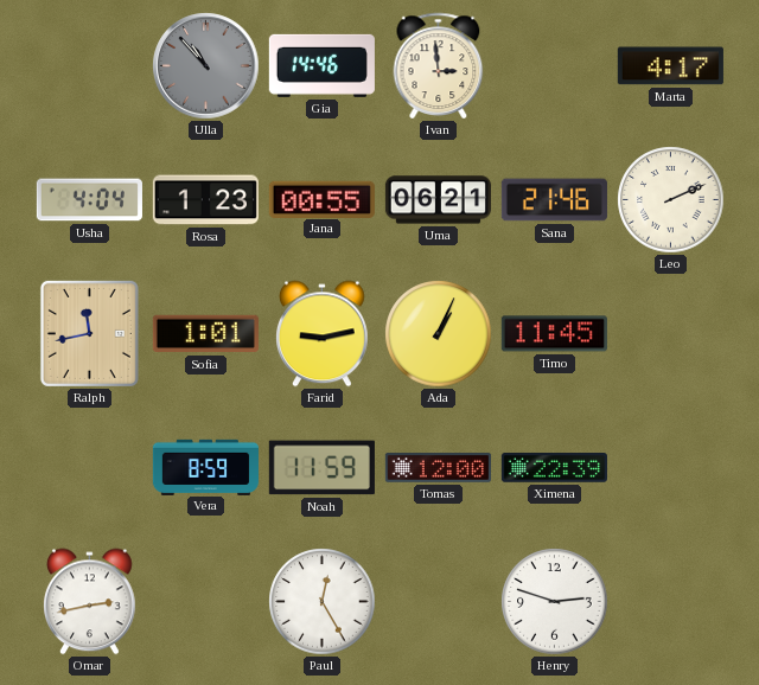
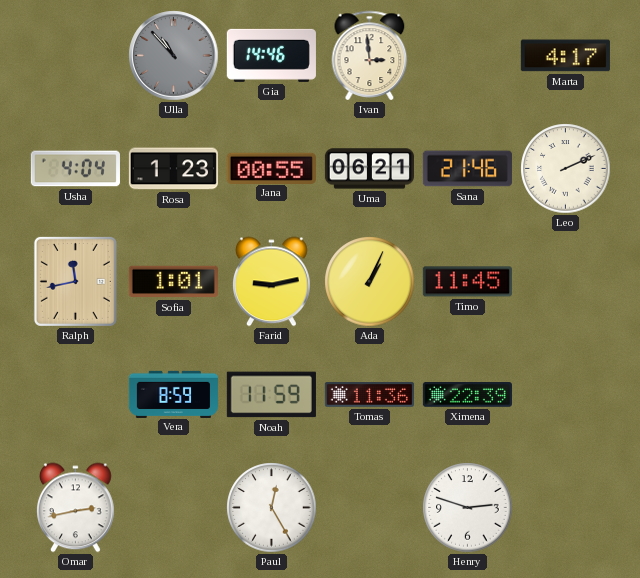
Tomas: 12:00 -> 11:36 (369, 395)
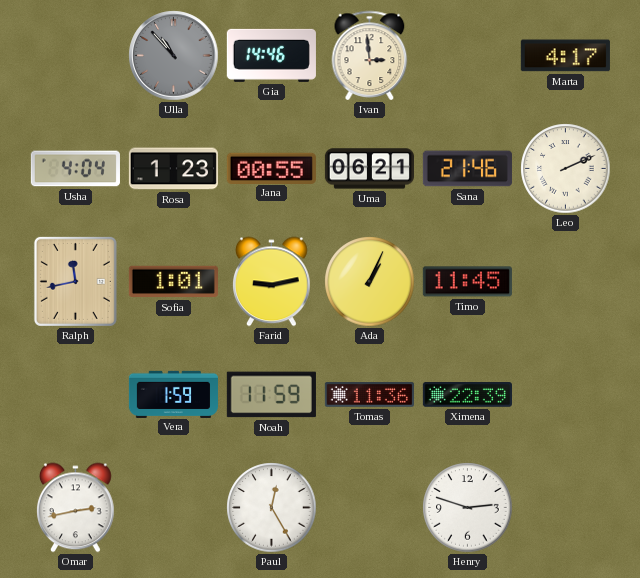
Vera: 8:59 -> 1:59 (173, 394)
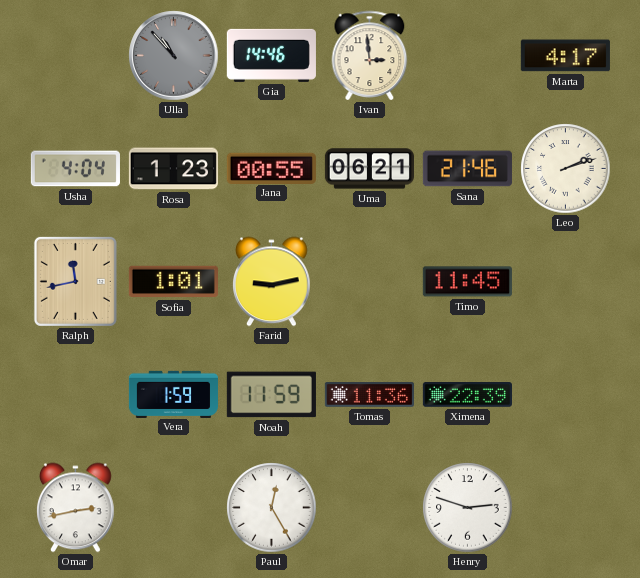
Leo: 2:11 -> 2:12 (566, 169)
Ada: 1:04 -> none (370, 282)
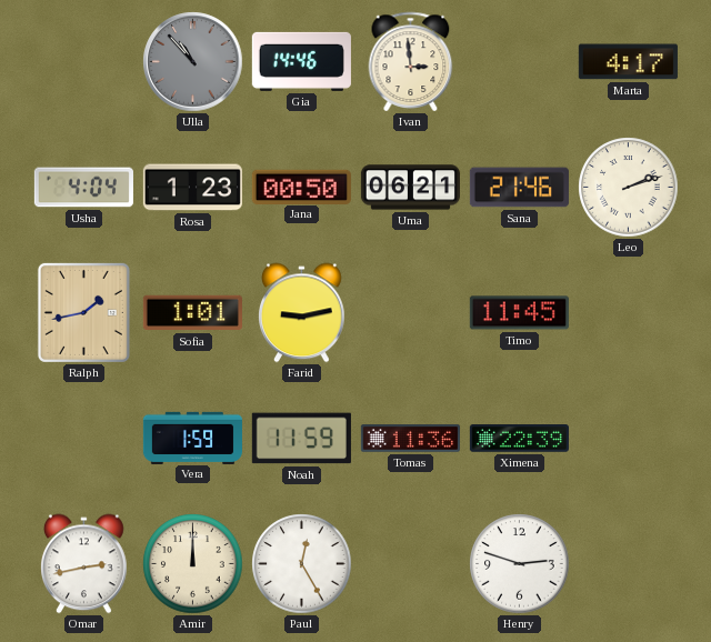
Jana: 00:55 -> 00:50 (301, 187)
Ralph: 11:43 -> 1:43 (83, 312)
Amir: none -> 12:00 (193, 564)
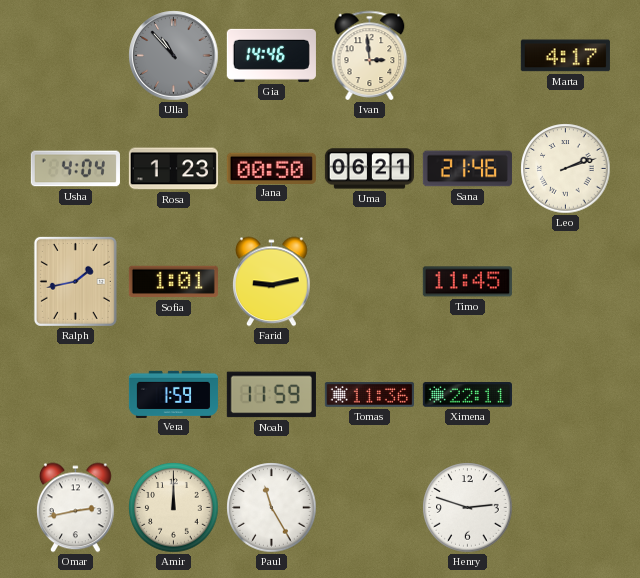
Ximena: 22:39 -> 22:11 (467, 395)
Paul: 12:25 -> 11:25 (272, 508)
